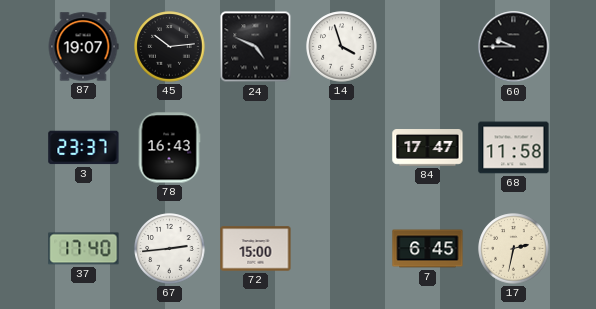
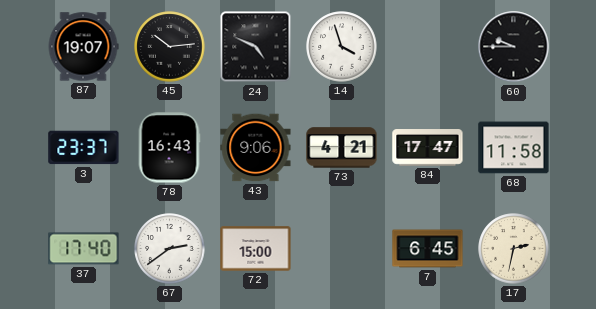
43: none -> 9:06 (256, 148)
73: none -> 4:21 (342, 148)
67: 2:44 -> 2:39 (170, 249)
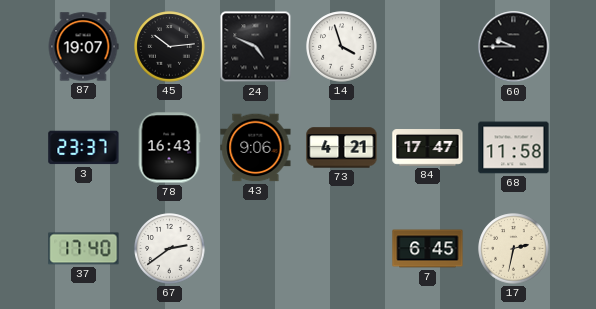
72: 15:00 -> none (256, 249)
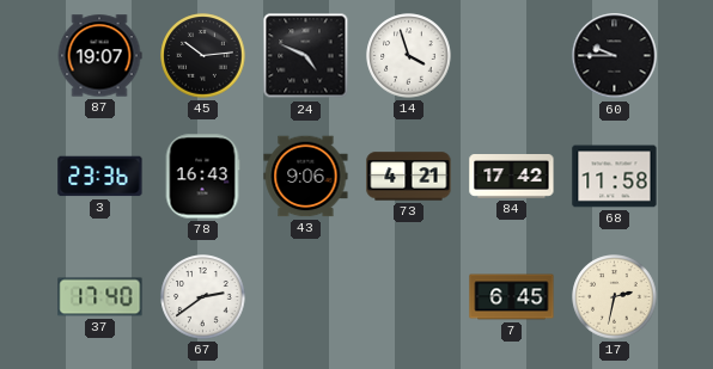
3: 23:37 -> 23:36 (100, 177)
84: 17:47 -> 17:42 (512, 177)
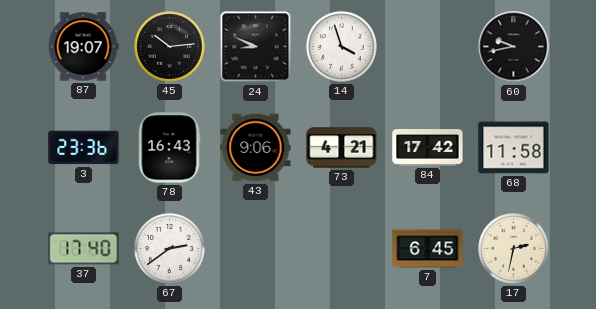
24: 4:49 -> 8:49 (256, 47)
60: 9:45 -> 9:43 (514, 47)
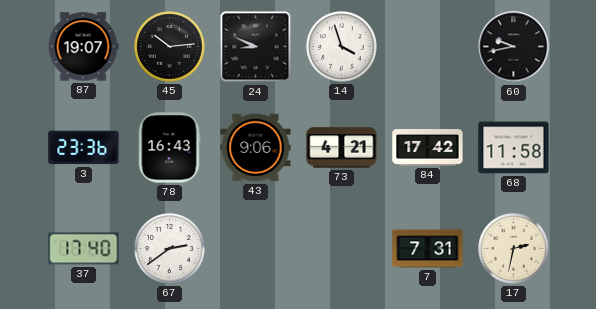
7: 6:45 -> 7:31 (428, 249)
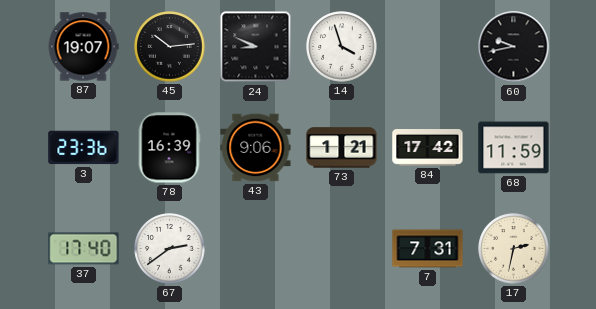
78: 16:43 -> 16:39 (169, 148)
73: 4:21 -> 1:21 (342, 148)
68: 11:58 -> 11:59 (514, 148)
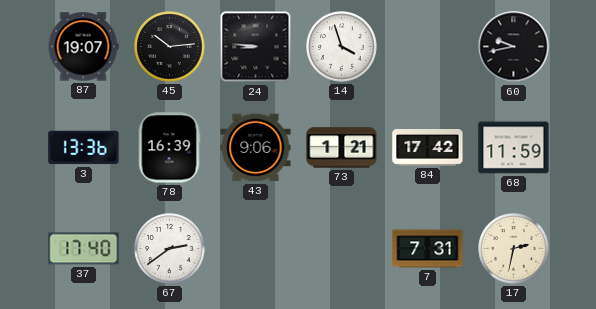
24: 8:49 -> 8:46 (256, 47)
3: 23:36 -> 13:36 (84, 148)
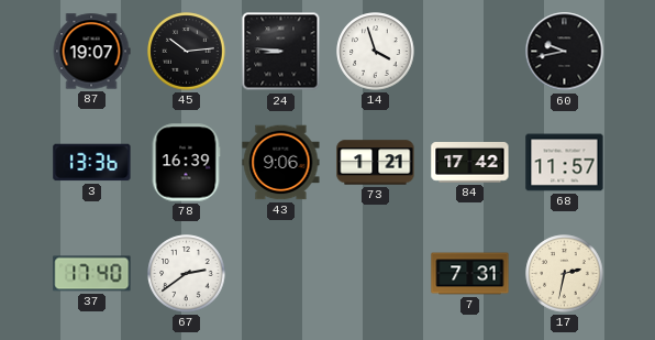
68: 11:59 -> 11:57 (565, 163)
